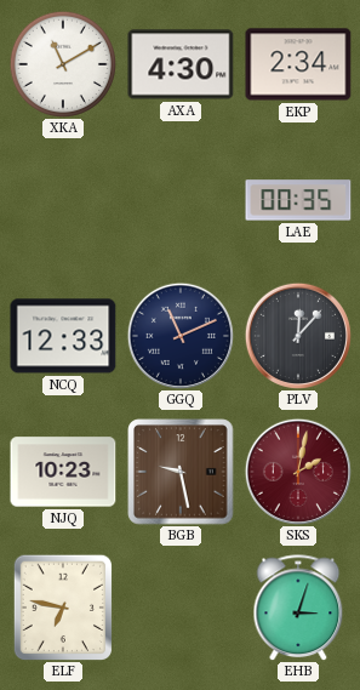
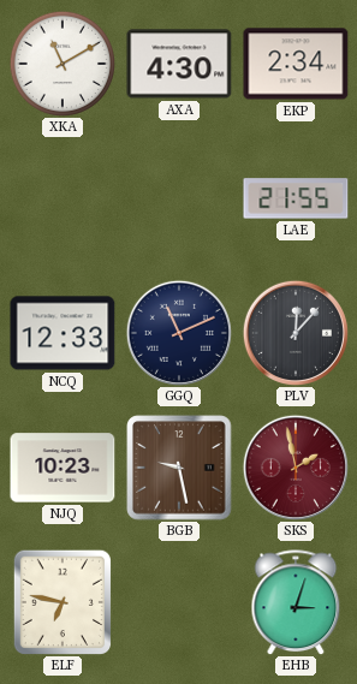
LAE: 00:35 -> 21:55 (296, 198)
SKS: 2:02 -> 1:58 (296, 468)
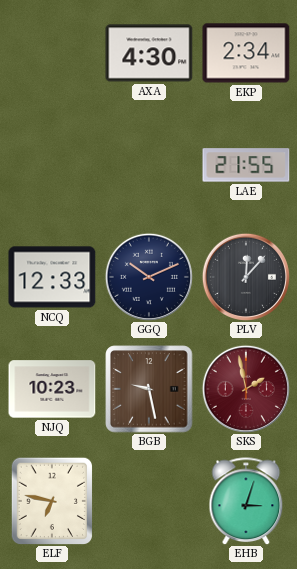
XKA: 11:10 -> none (61, 63)
GGQ: 11:11 -> 10:11 (149, 277)
